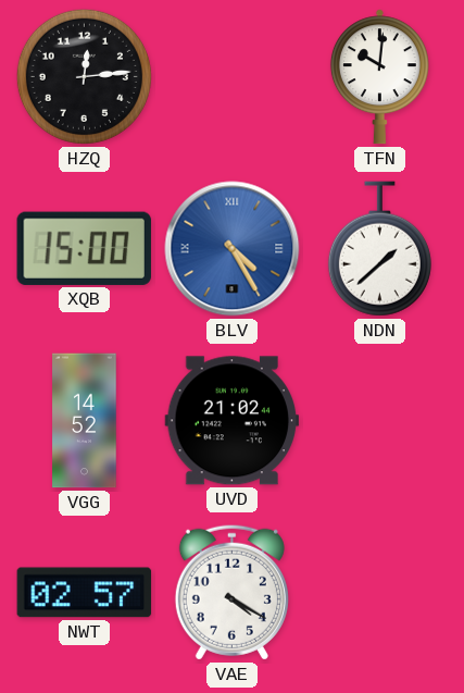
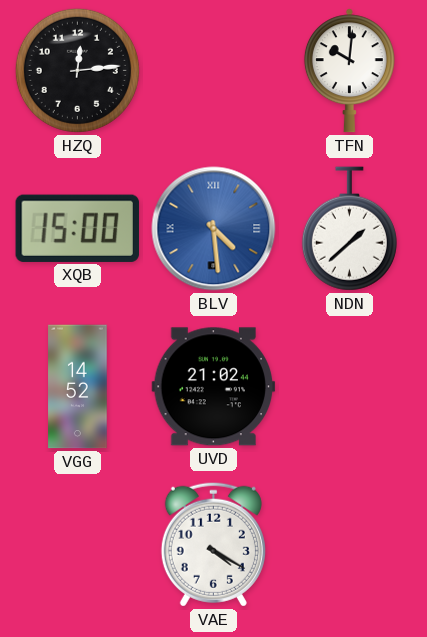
BLV: 4:25 -> 4:29 (214, 229)
NWT: 02:57 -> none (85, 593)
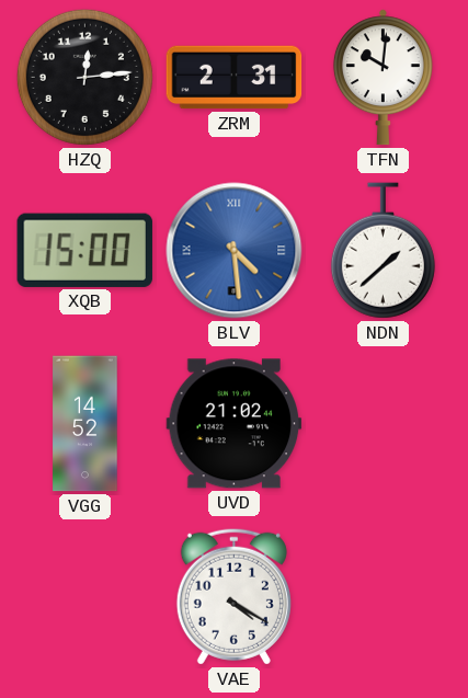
ZRM: none -> 2:31 (235, 78)
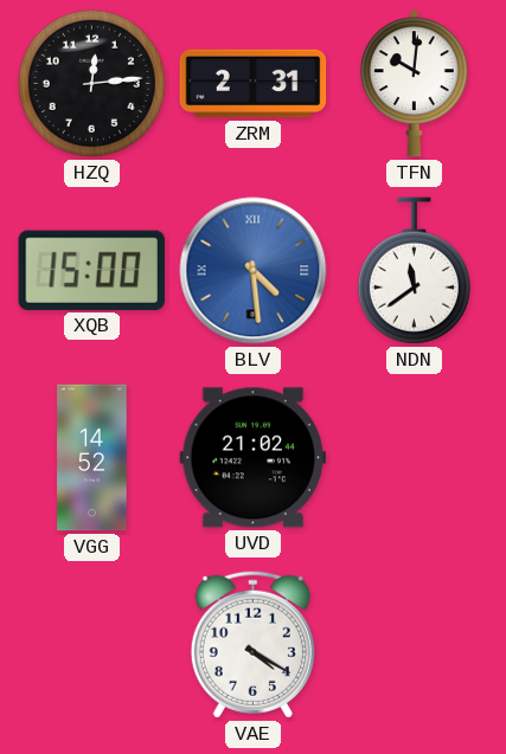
NDN: 1:38 -> 11:39 (414, 271)
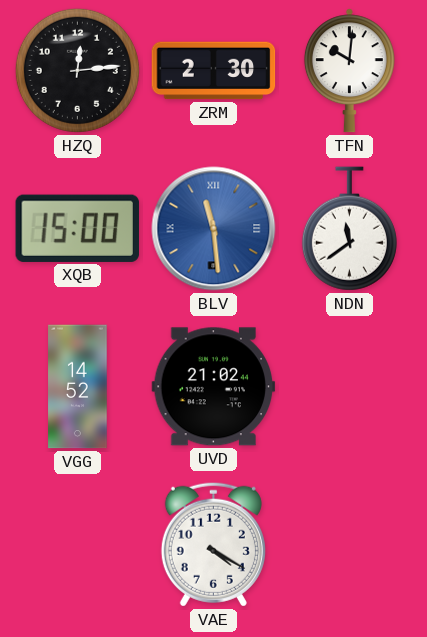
ZRM: 2:31 -> 2:30 (214, 71)
BLV: 4:29 -> 11:29 (214, 229)
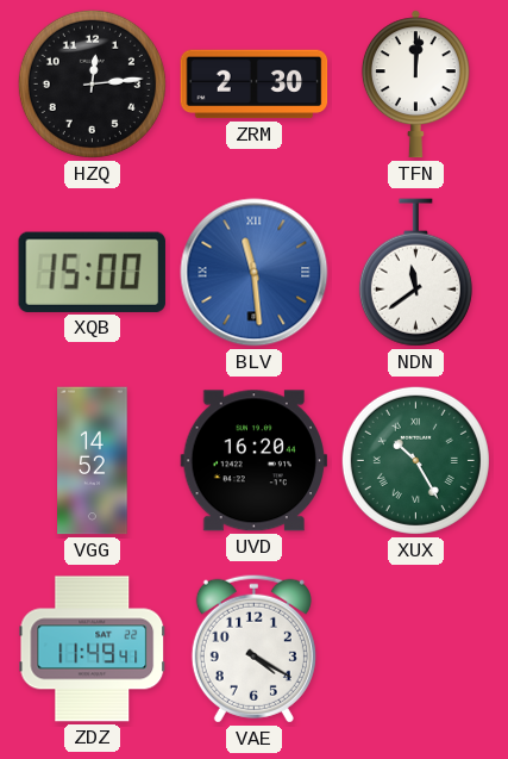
TFN: 10:01 -> 12:01 (415, 85)
UVD: 21:02 -> 16:20 (255, 461)
XUX: none -> 10:25 (415, 460)
ZDZ: none -> 11:49 (93, 649)
